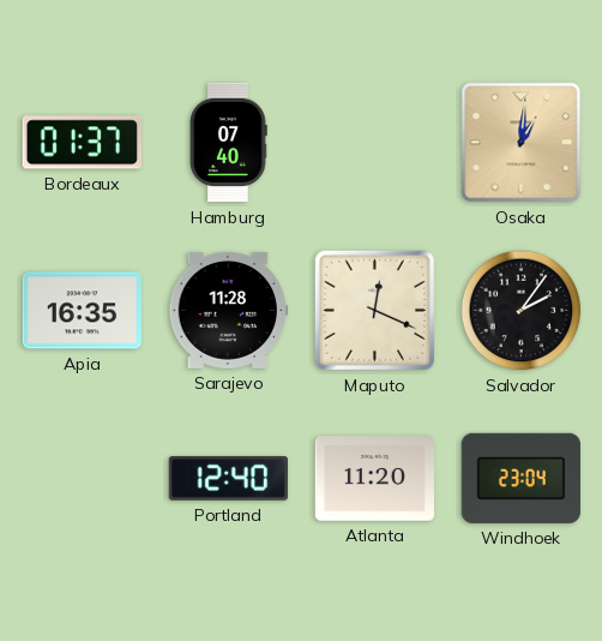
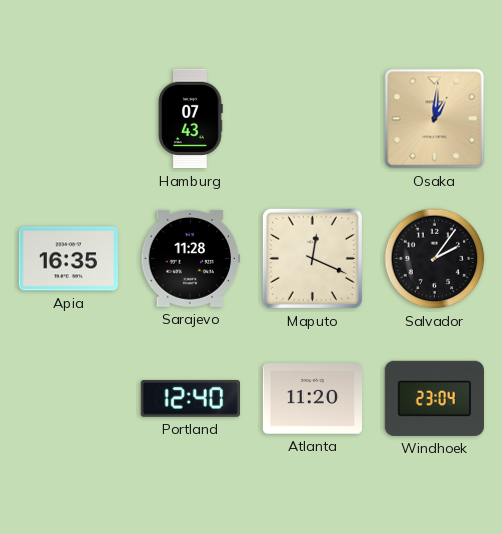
Bordeaux: 01:37 -> none (82, 143)
Hamburg: 07:40 -> 07:43 (190, 119)
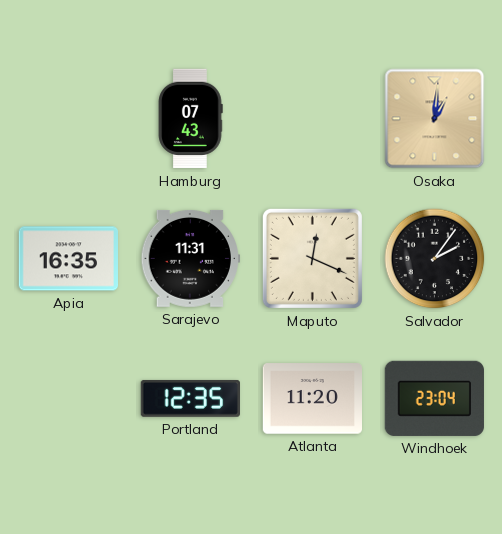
Sarajevo: 11:28 -> 11:31 (190, 258)
Portland: 12:40 -> 12:35 (190, 398)
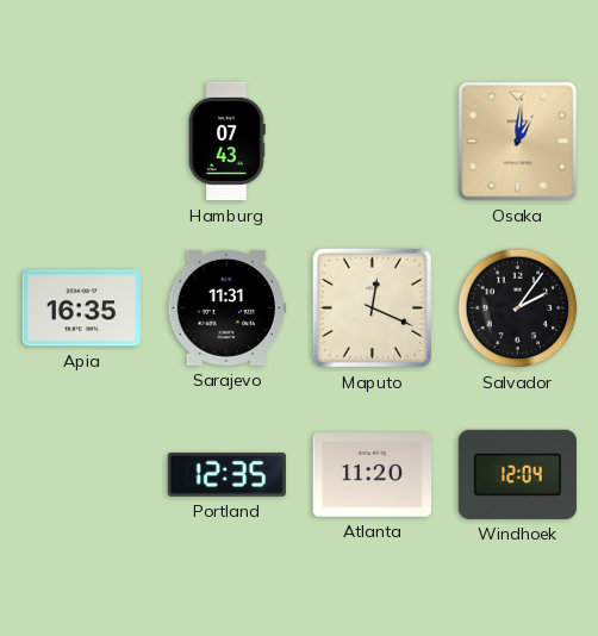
Windhoek: 23:04 -> 12:04 (517, 474)
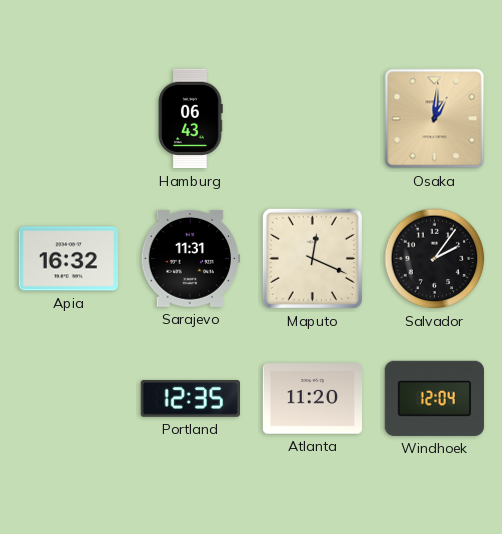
Hamburg: 07:43 -> 06:43 (190, 119)
Apia: 16:35 -> 16:32 (68, 259)
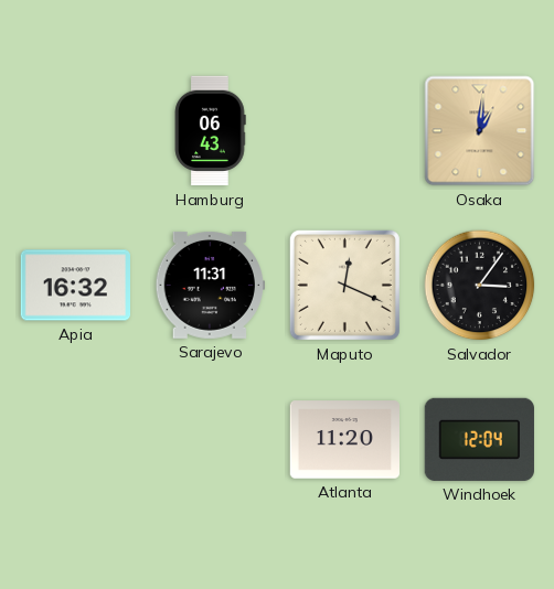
Salvador: 2:06 -> 3:06 (480, 286)
Portland: 12:35 -> none (190, 398)
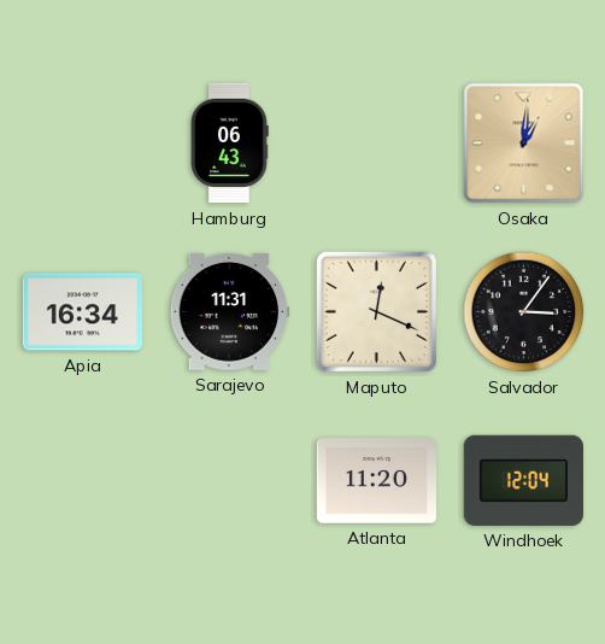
Apia: 16:32 -> 16:34 (82, 312)
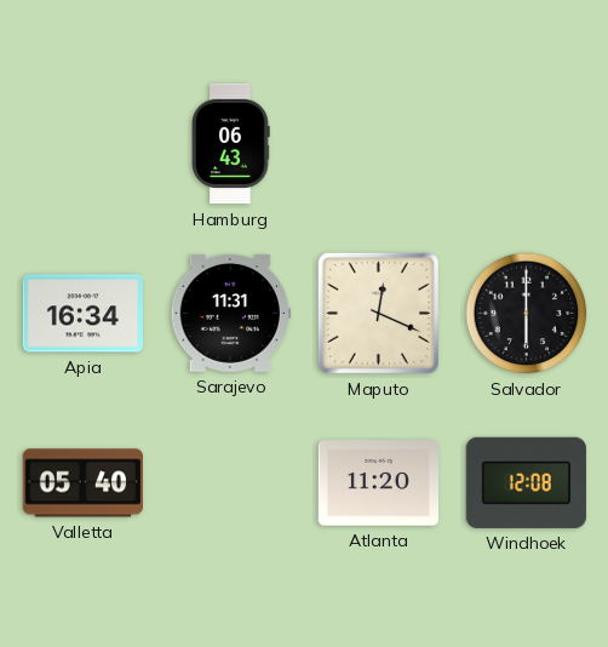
Osaka: 1:01 -> none (524, 144)
Salvador: 3:06 -> 6:00 (527, 314)
Valletta: none -> 05:40 (82, 483)
Windhoek: 12:04 -> 12:08 (526, 482)
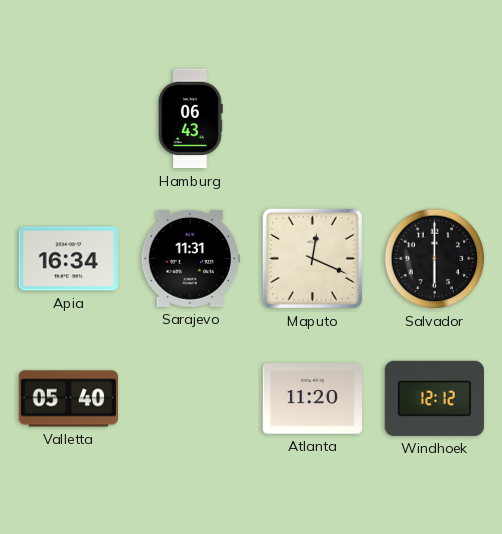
Windhoek: 12:08 -> 12:12 (434, 398)
